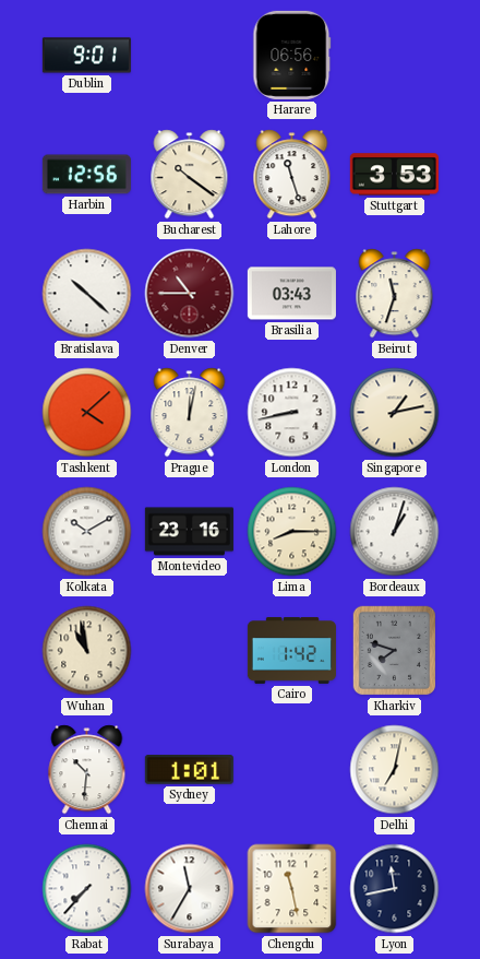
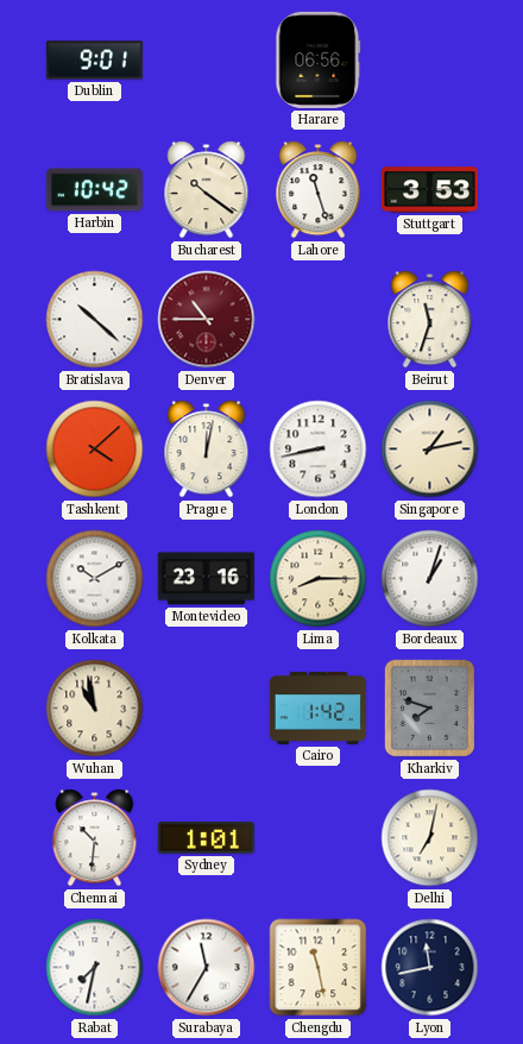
Harbin: 12:56 -> 10:42 (94, 190)
Brasilia: 03:43 -> none (291, 294)
Rabat: 7:37 -> 7:32 (95, 968)
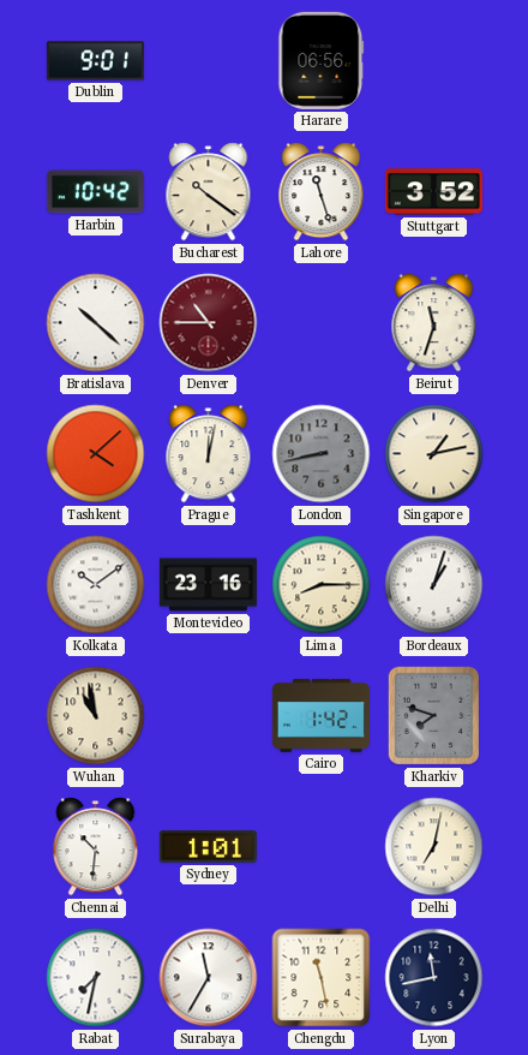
Stuttgart: 3:53 -> 3:52 (433, 192)
London dial: white -> grey (322, 454)
Kolkata: 10:10 -> 10:09 (96, 585)
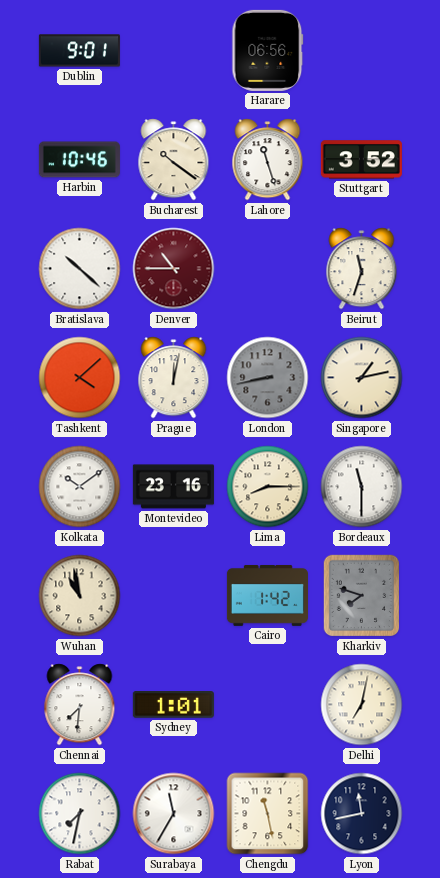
Harbin: 10:42 -> 10:46 (79, 160)
Bordeaux: 1:03 -> 11:30 (362, 487)
Chennai: 10:31 -> 7:31 (80, 705)
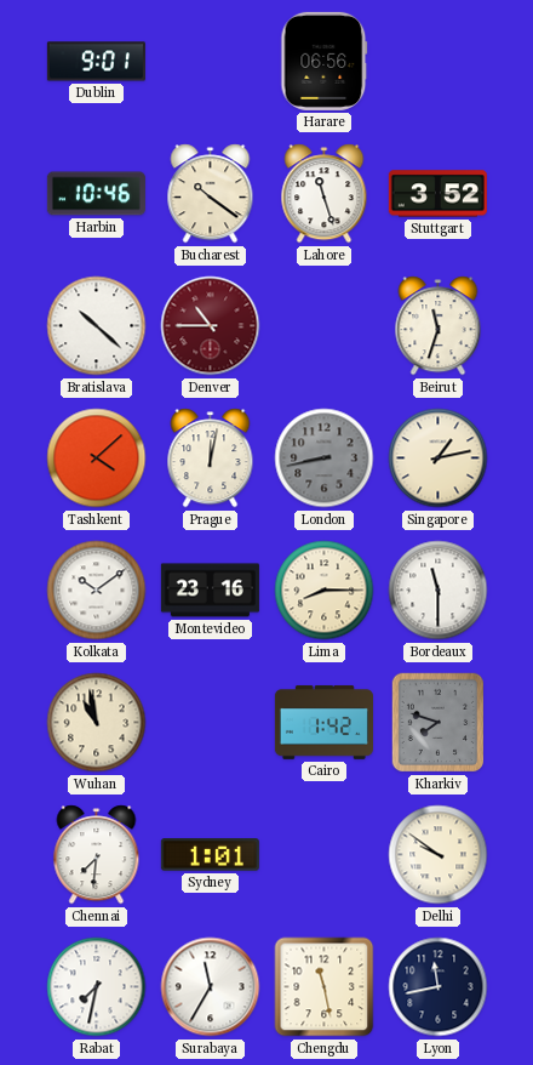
Delhi: 7:02 -> 9:51 (439, 855)
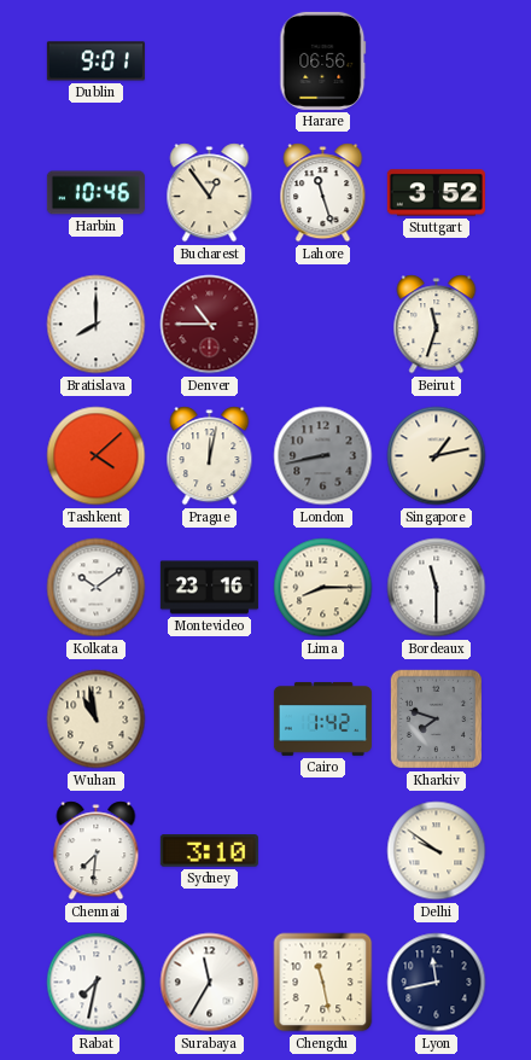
Bucharest: 10:21 -> 12:54 (210, 193)
Bratislava: 10:22 -> 8:00 (97, 325)
Sydney: 1:01 -> 3:10 (209, 851)
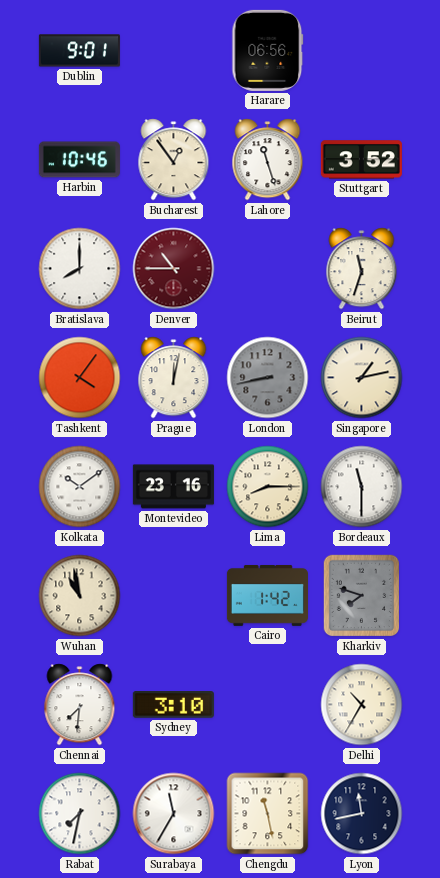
Tashkent: 4:08 -> 4:06 (80, 378)
Delhi: 9:51 -> 10:35 (362, 705)
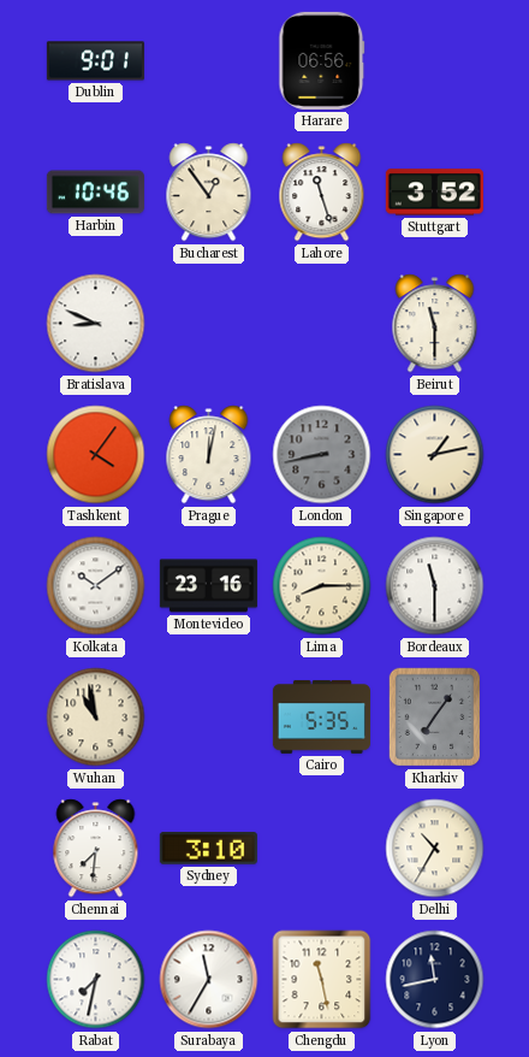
Bratislava: 8:00 -> 8:49 (96, 324)
Denver: 10:45 -> none (174, 269)
Beirut: 11:33 -> 11:30 (435, 324)
Cairo: 1:42 -> 5:35 (321, 716)
Kharkiv: 7:48 -> 7:06 (435, 718)
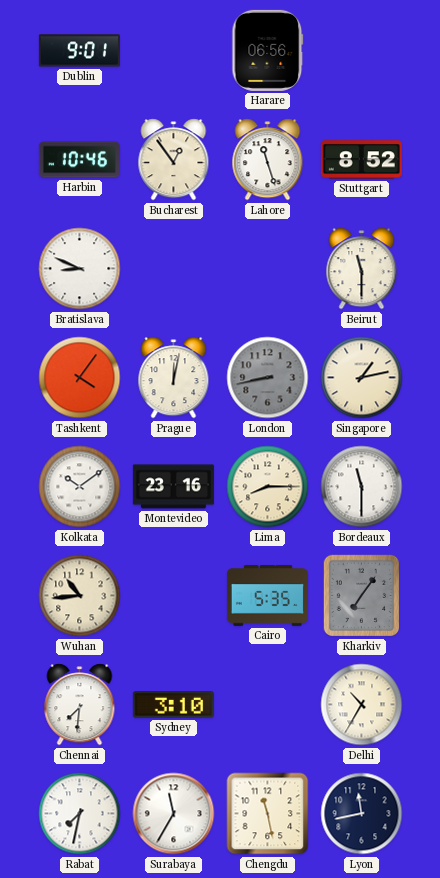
Stuttgart: 3:52 -> 8:52 (361, 160)
Wuhan: 10:58 -> 10:44 (80, 596)
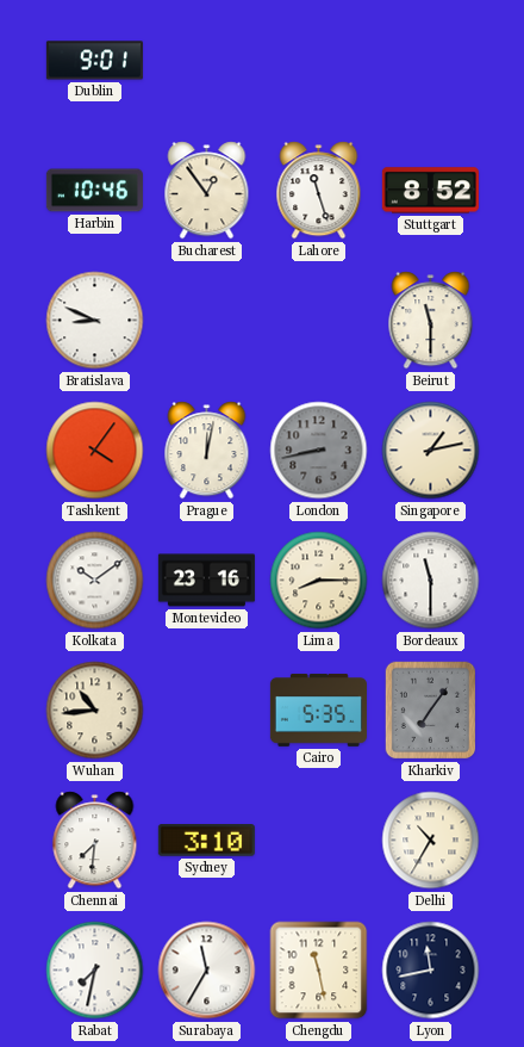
Harare: 06:56 -> none (268, 50)
